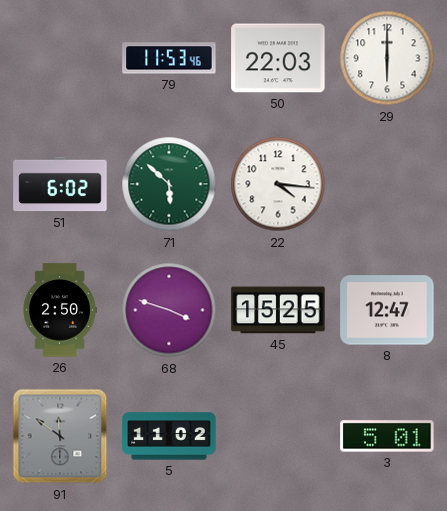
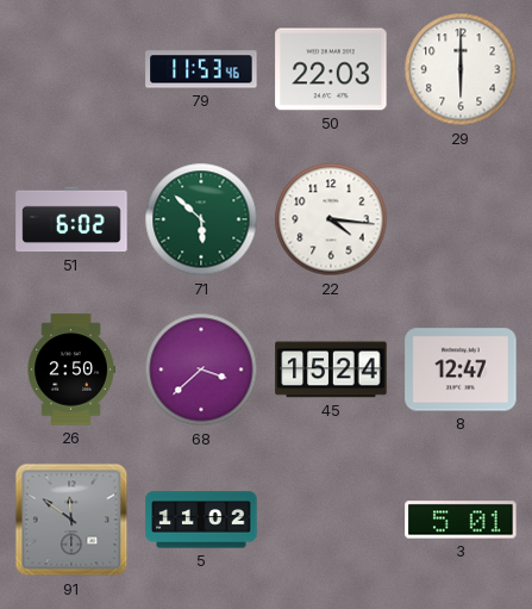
68: 3:48 -> 3:38 (201, 369)
45: 15:25 -> 15:24 (331, 369)
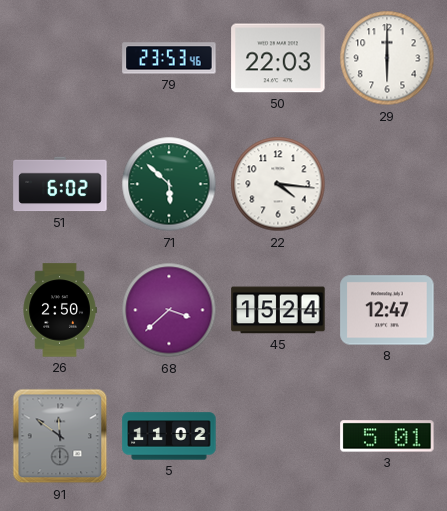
79: 11:53 -> 23:53 (169, 58)
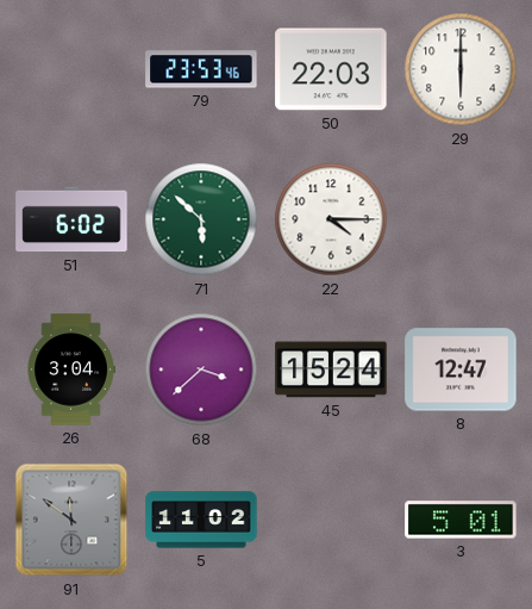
22: 4:16 -> 4:15 (331, 219)
26: 2:50 -> 3:04 (71, 369)
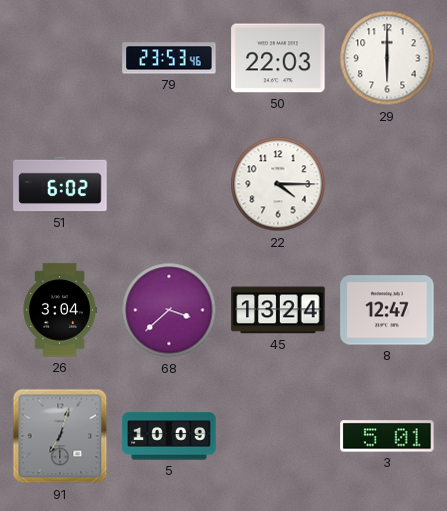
71: 5:52 -> none (201, 219)
45: 15:24 -> 13:24 (278, 310)
91: 11:51 -> 7:03 (60, 436)
5: 11:02 -> 10:09 (169, 436)
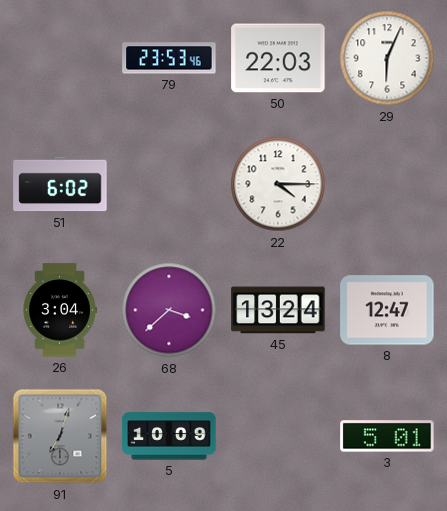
29: 6:00 -> 6:04 (387, 58)
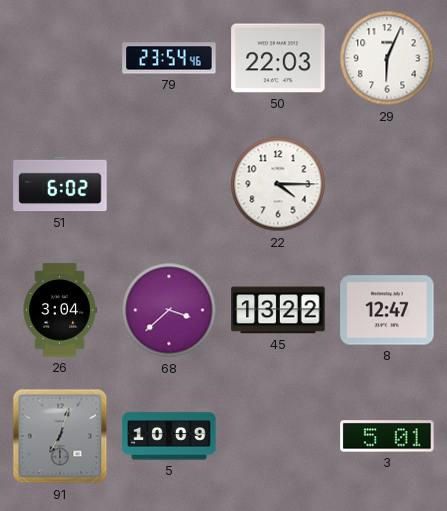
79: 23:53 -> 23:54 (169, 58)
45: 13:24 -> 13:22 (278, 310)
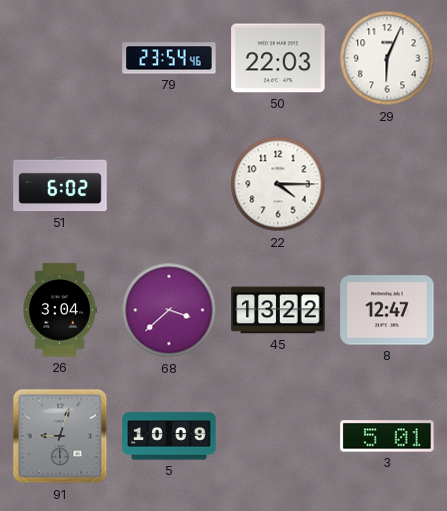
91: 7:03 -> 9:03 (60, 436)
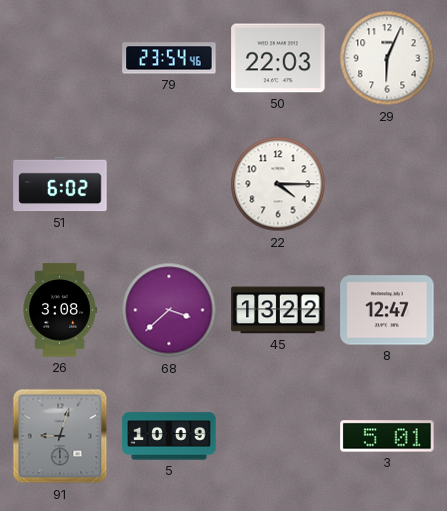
26: 3:04 -> 3:08 (60, 310)
